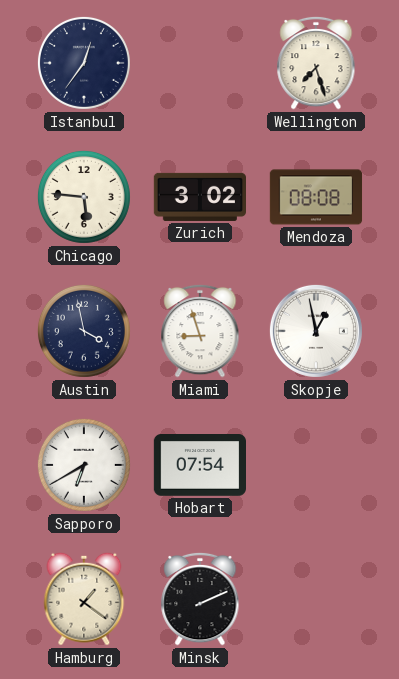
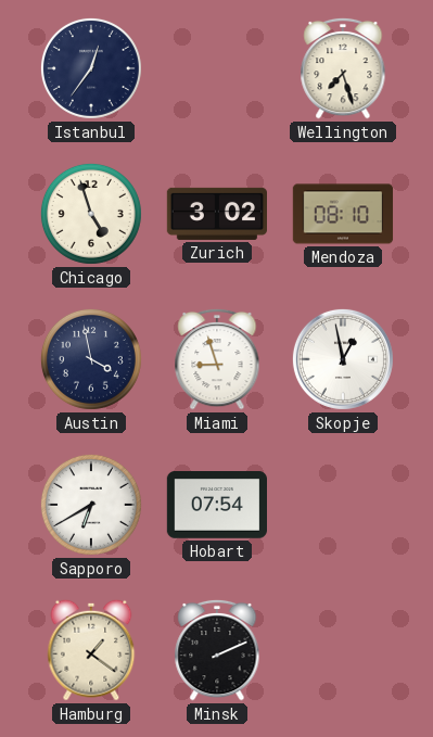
Chicago: 5:46 -> 4:57 (91, 214)
Mendoza: 08:08 -> 08:10 (343, 214)
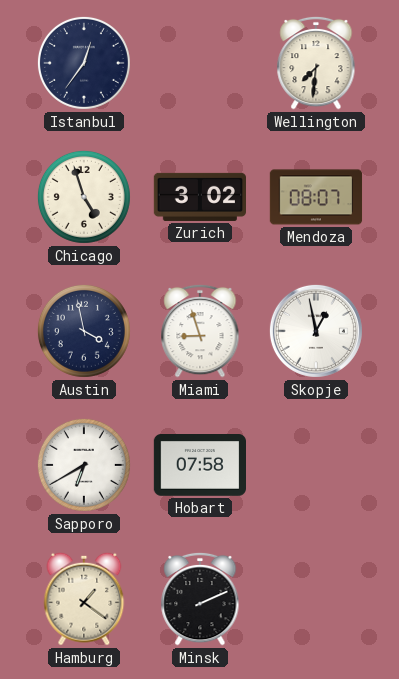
Wellington: 7:27 -> 7:31 (316, 63)
Mendoza: 08:10 -> 08:07 (316, 197)
Hobart: 07:54 -> 07:58 (199, 465)
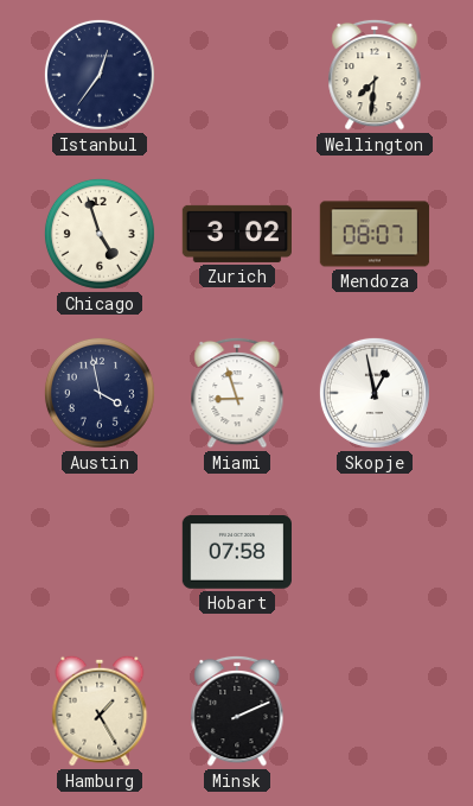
Sapporo: 6:40 -> none (84, 465)
Hamburg: 1:21 -> 1:25 (100, 711)
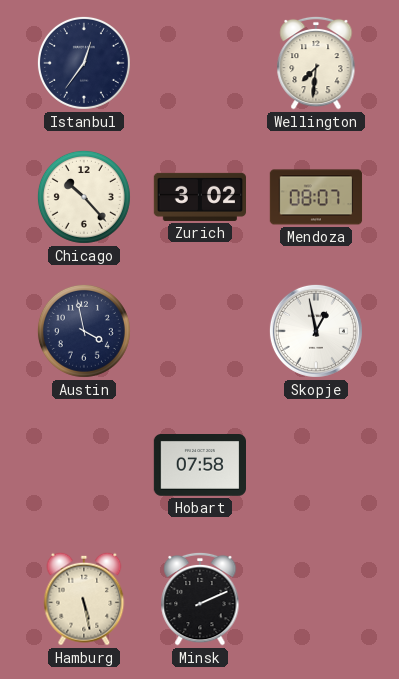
Chicago: 4:57 -> 10:23 (84, 197)
Miami: 8:57 -> none (237, 393)
Hamburg: 1:25 -> 5:28 (84, 599)
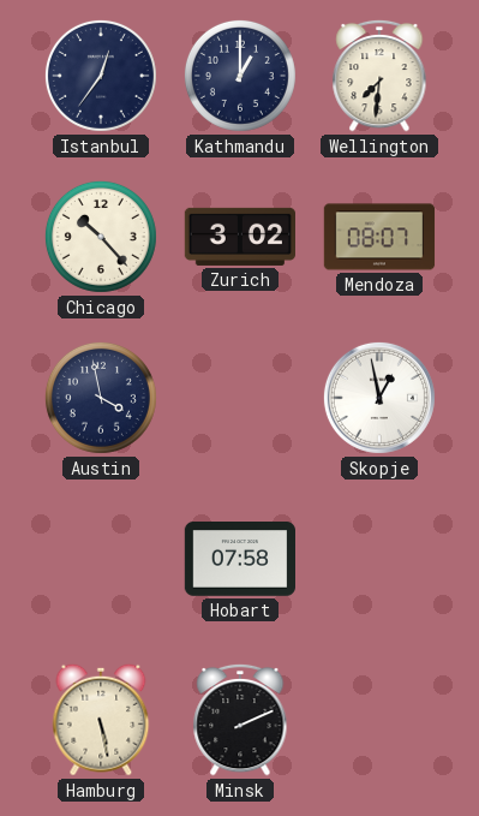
Kathmandu: none -> 1:00 (240, 76)
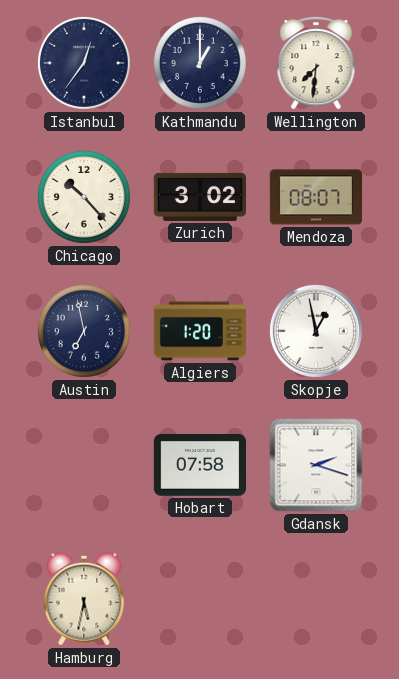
Austin: 3:58 -> 6:58 (84, 331)
Algiers: none -> 1:20 (200, 331)
Gdansk: none -> 2:18 (316, 465)
Hamburg: 5:28 -> 5:32 (84, 599)
Minsk: 2:11 -> none (240, 720)
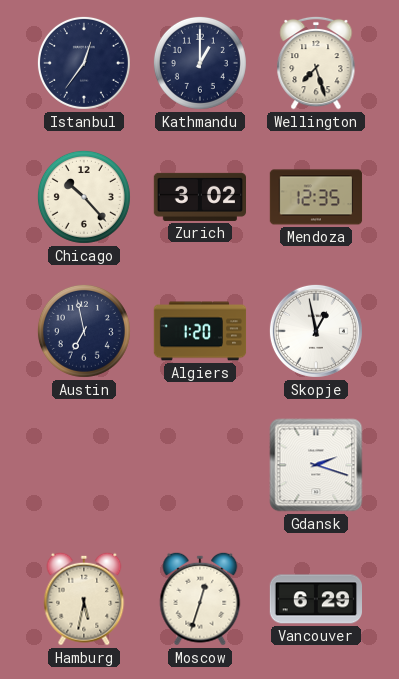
Wellington: 7:31 -> 7:27 (316, 63)
Mendoza: 08:07 -> 12:35 (316, 197)
Hobart: 07:58 -> none (199, 465)
Moscow: none -> 12:33 (200, 599)
Vancouver: none -> 6:29 (315, 599)
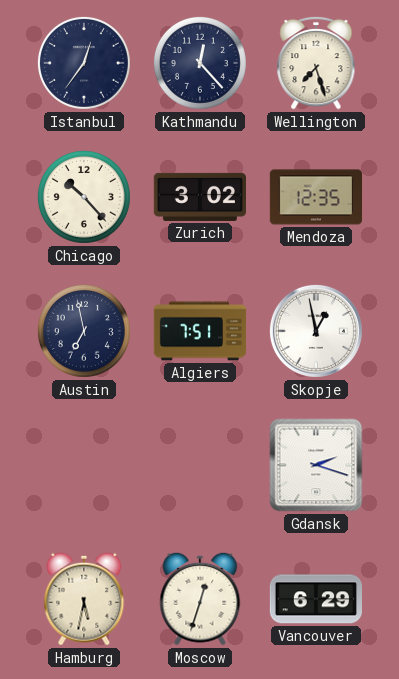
Kathmandu: 1:00 -> 12:23 (200, 63)
Algiers: 1:20 -> 7:51 (200, 331)
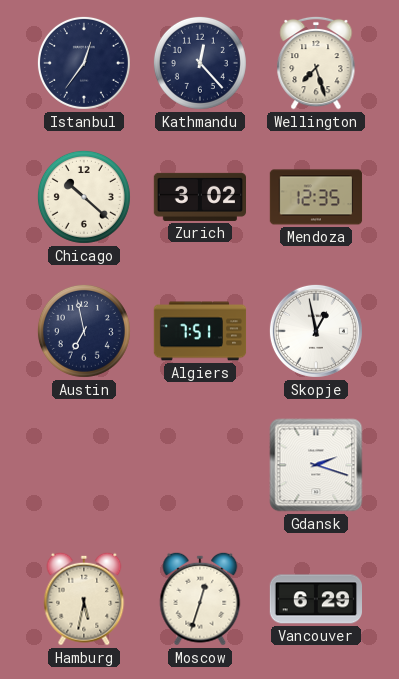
Chicago: 10:23 -> 10:22 (84, 197)
